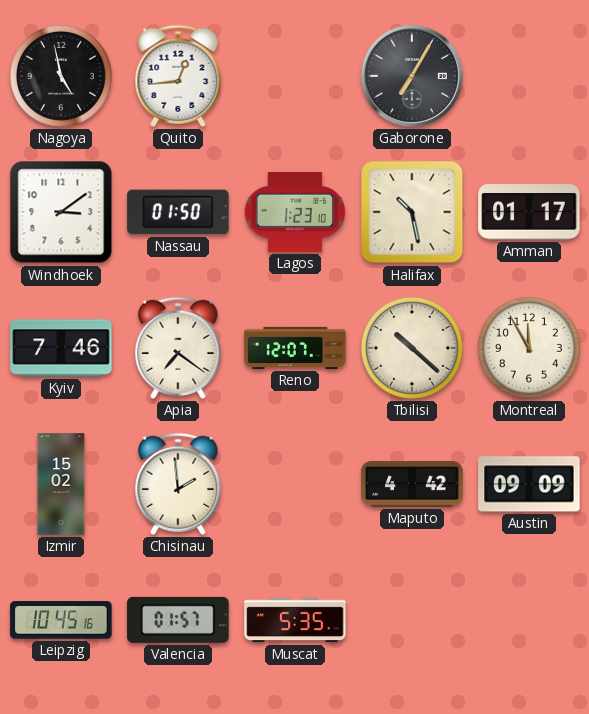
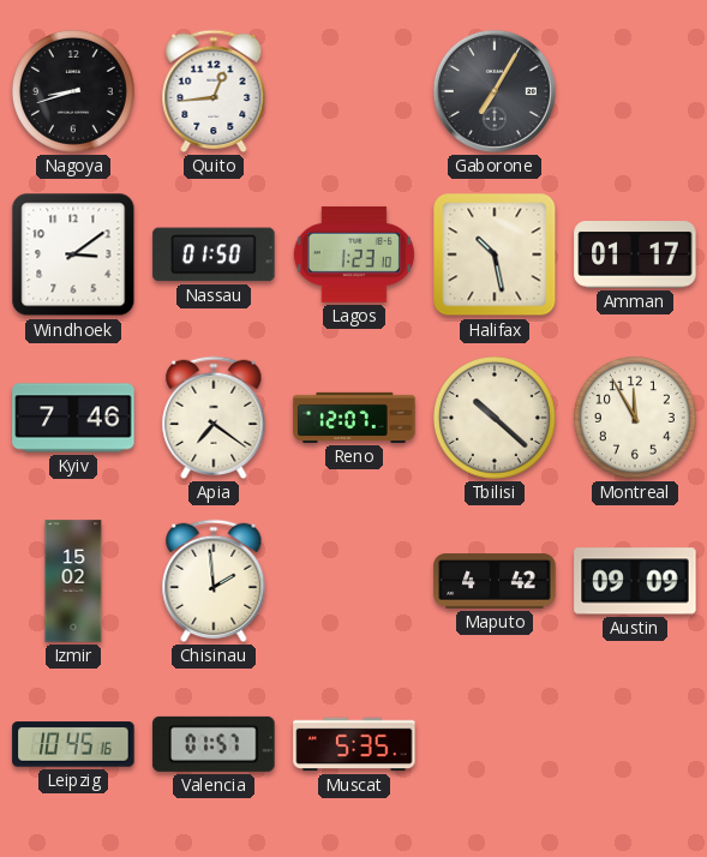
Nagoya: 4:58 -> 8:42 (73, 91)
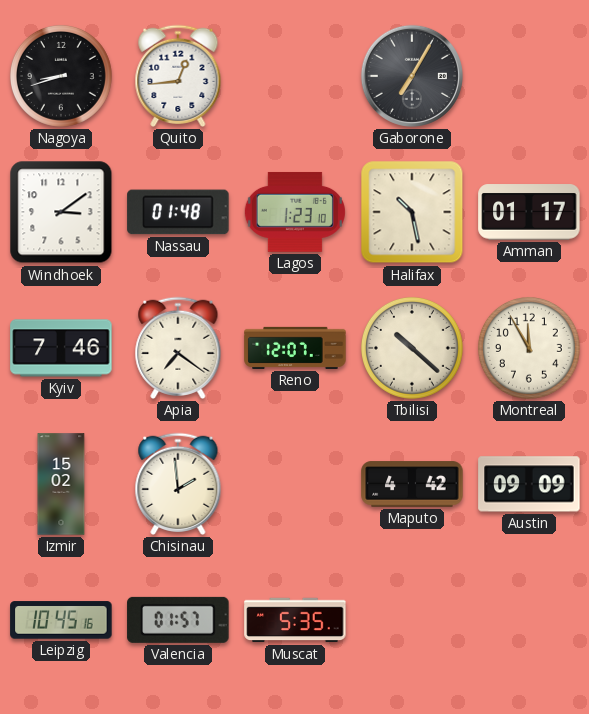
Nassau: 01:50 -> 01:48 (178, 212)
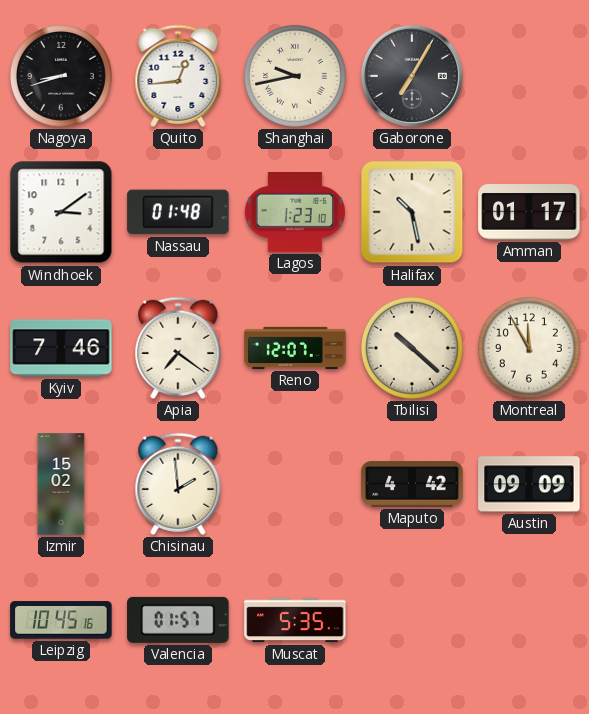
Shanghai: none -> 9:43 (295, 76)
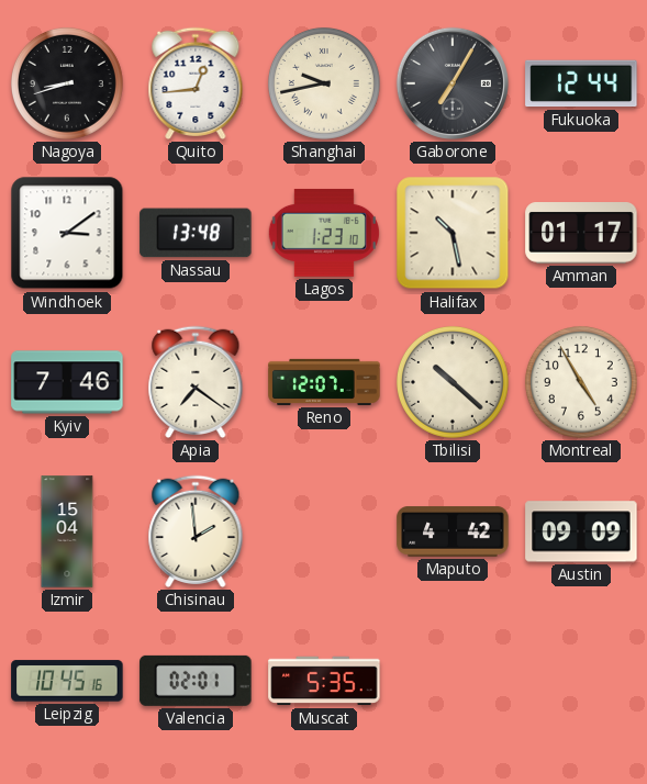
Fukuoka: none -> 12:44 (581, 83)
Nassau: 01:48 -> 13:48 (196, 233)
Montreal: 11:55 -> 4:55 (581, 382)
Izmir: 15:02 -> 15:04 (67, 531)
Valencia: 01:57 -> 02:01 (196, 681)
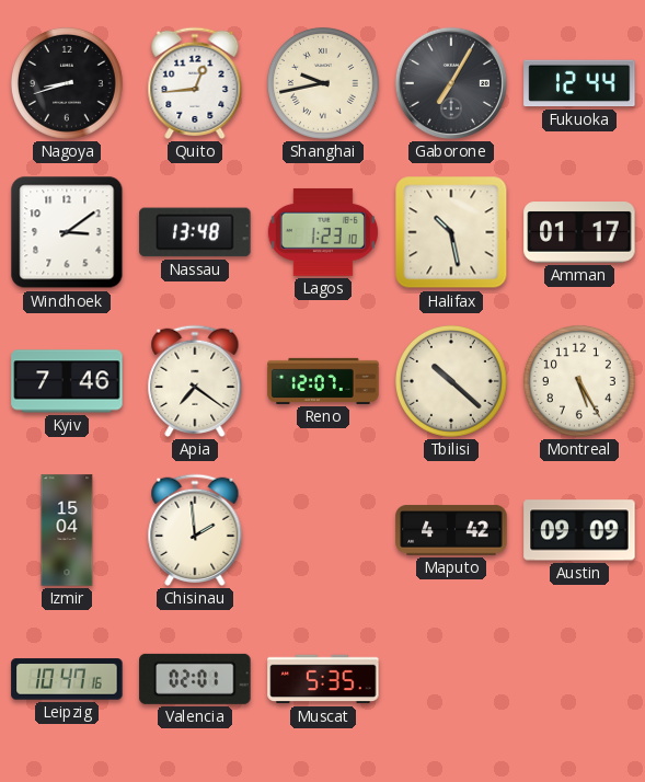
Montreal: 4:55 -> 5:25 (579, 381)
Leipzig: 10:45 -> 10:47 (67, 679)
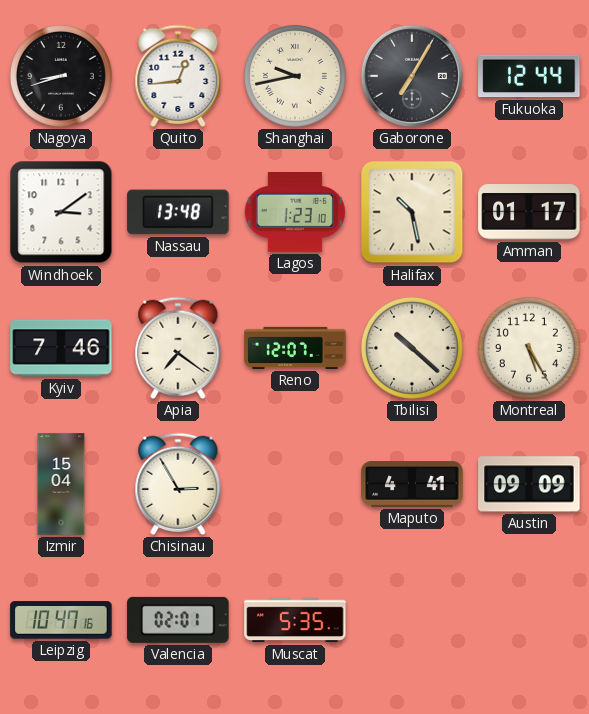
Chisinau: 1:59 -> 2:55 (178, 484)
Maputo: 4:42 -> 4:41 (412, 484)
